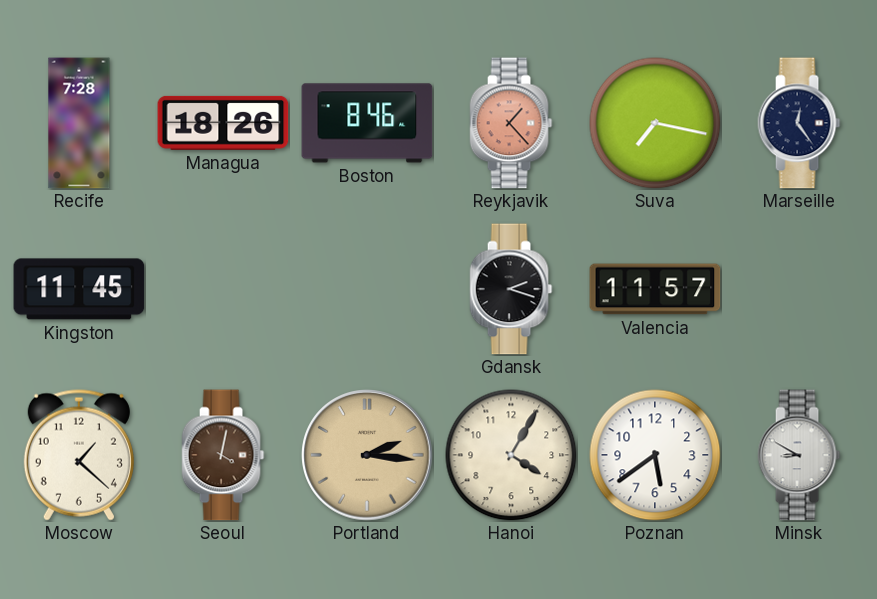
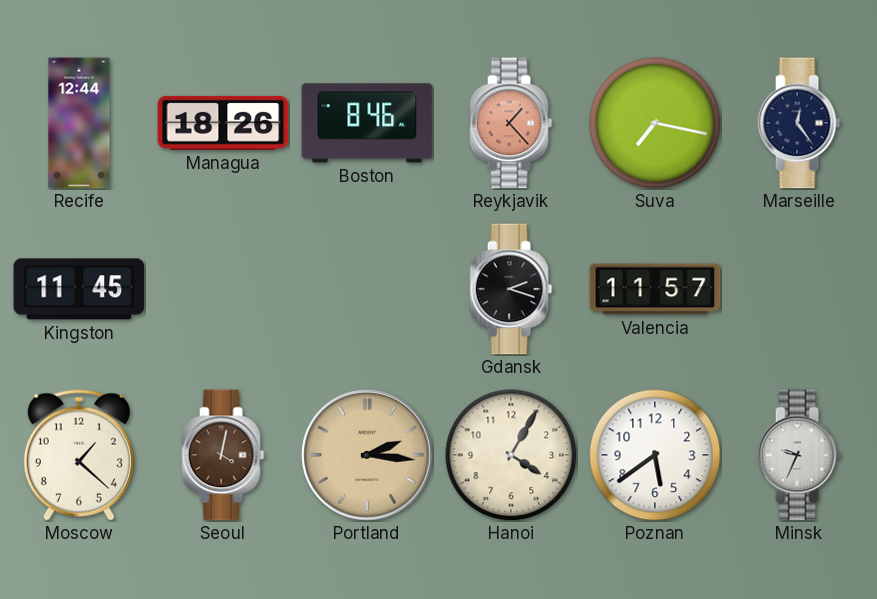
Recife: 7:28 -> 12:44 (79, 123)
Minsk: 8:50 -> 9:34 (799, 455)
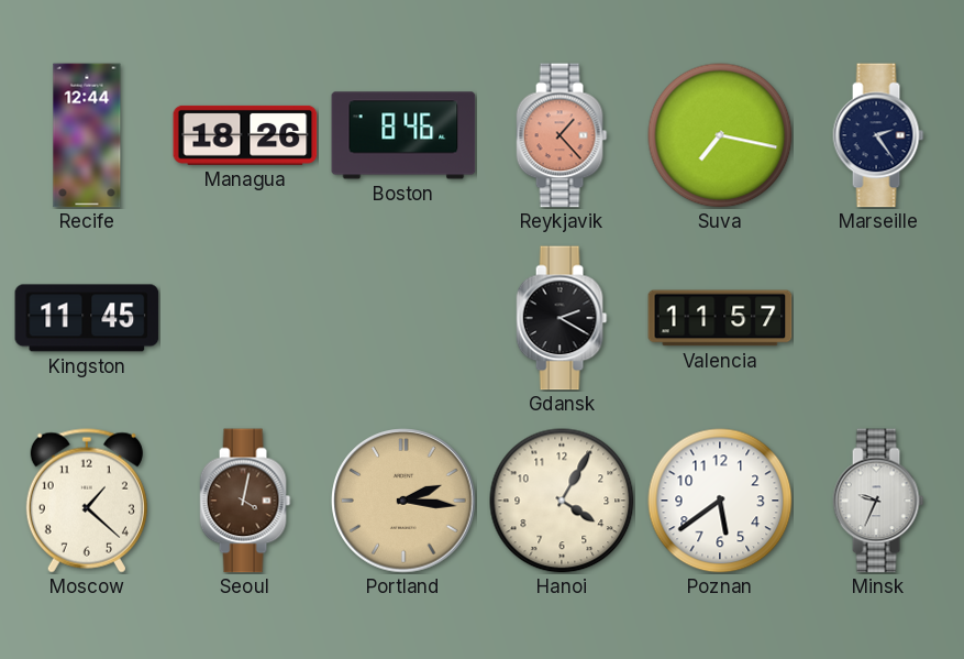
Marseille: 12:24 -> 2:24 (878, 135)
Gdansk: 2:18 -> 2:20 (562, 318)
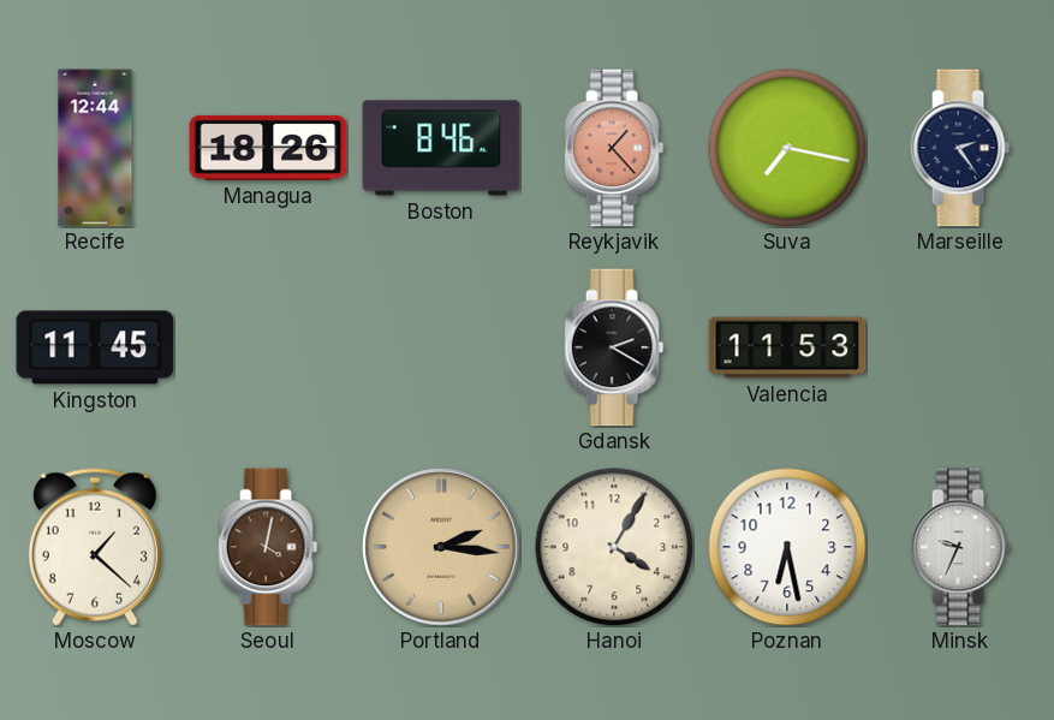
Valencia: 11:57 -> 11:53 (787, 347)
Poznan: 5:39 -> 6:28 (787, 547)
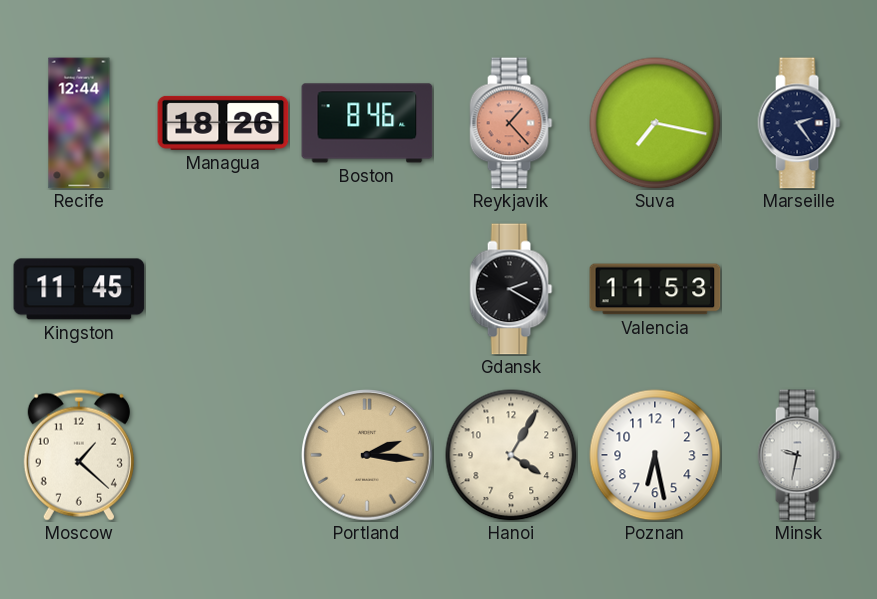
Seoul: 4:02 -> none (268, 547)
Minsk: 9:34 -> 9:32 (799, 455)
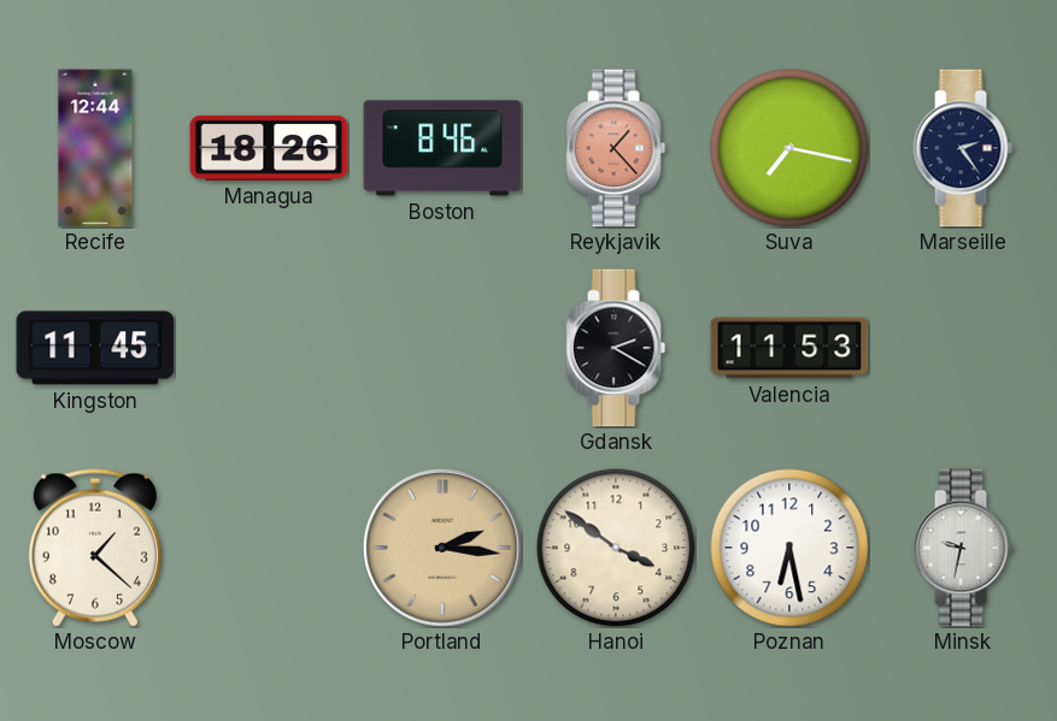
Hanoi: 4:05 -> 3:51 (616, 548)
